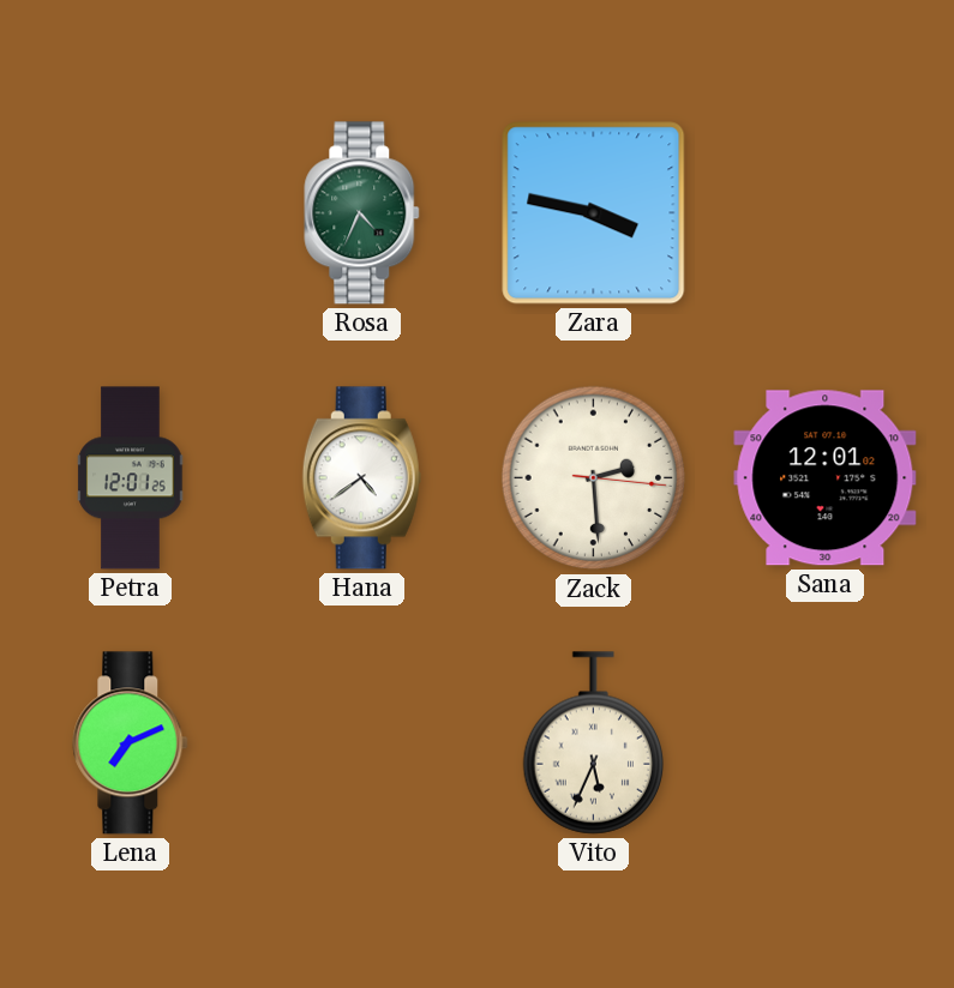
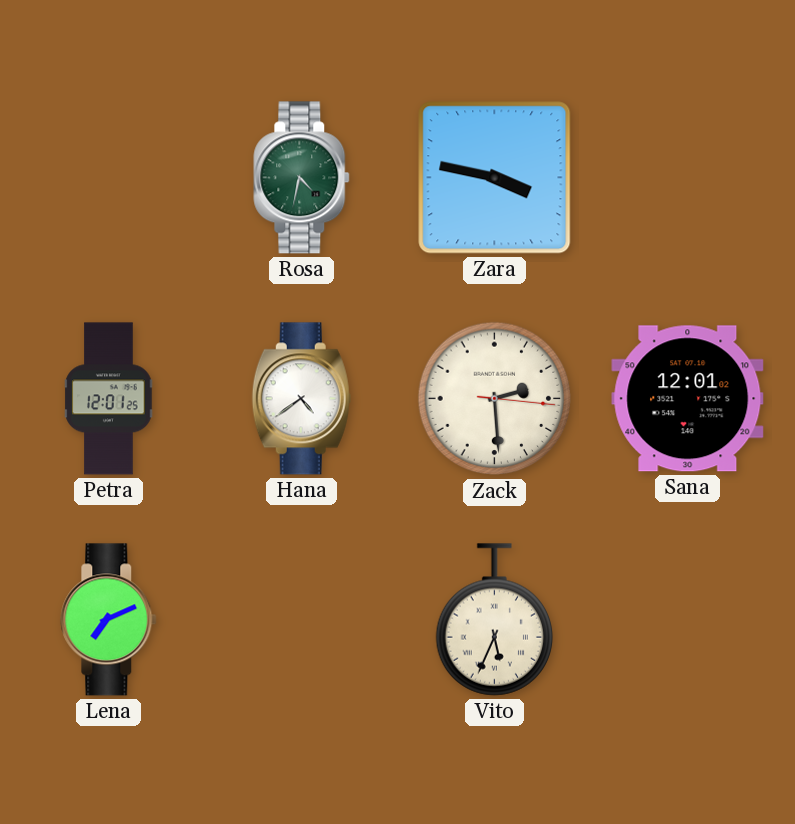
Rosa: 4:34 -> 4:32 (302, 178)
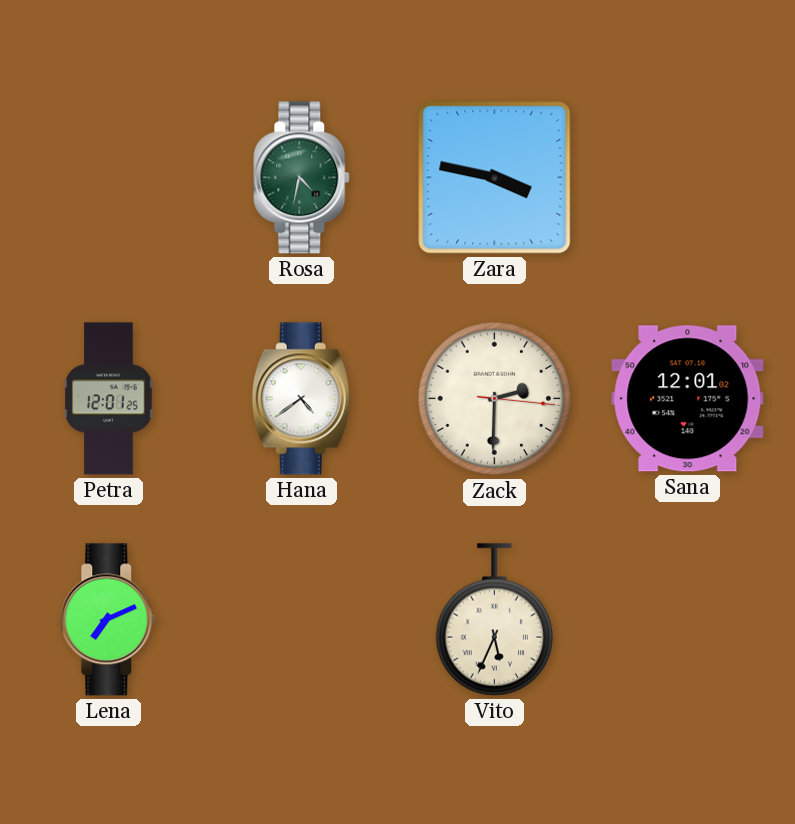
Zack: 2:29 -> 2:30 (495, 399)
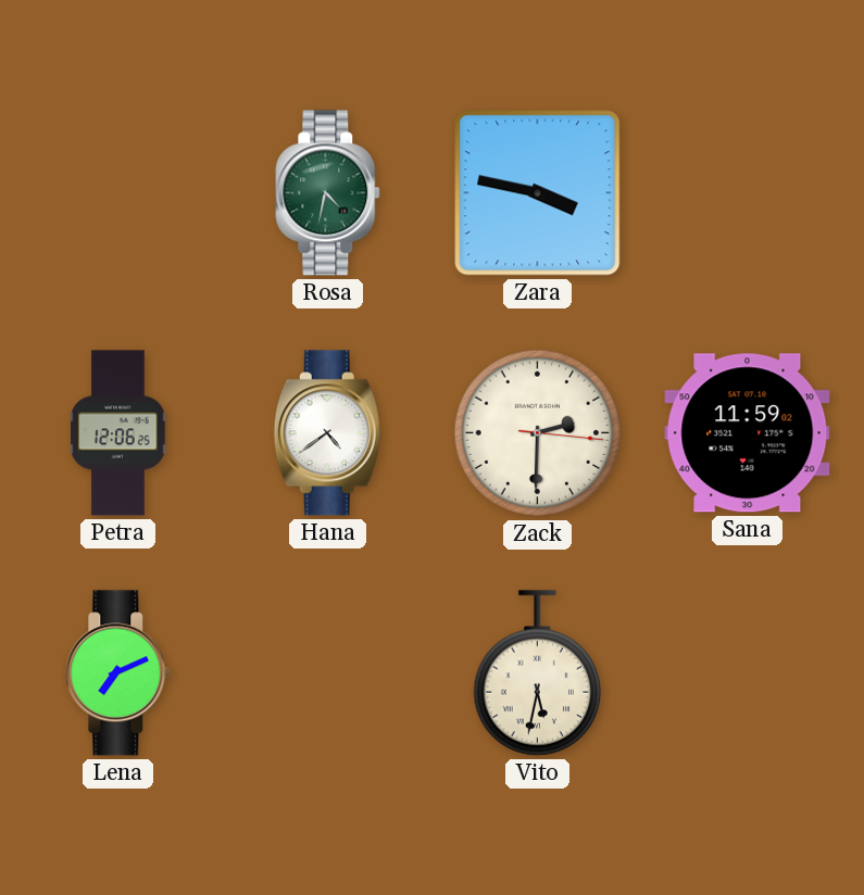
Petra: 12:01 -> 12:06 (118, 433)
Sana: 12:01 -> 11:59 (748, 433)
Vito: 5:34 -> 5:32 (538, 673)
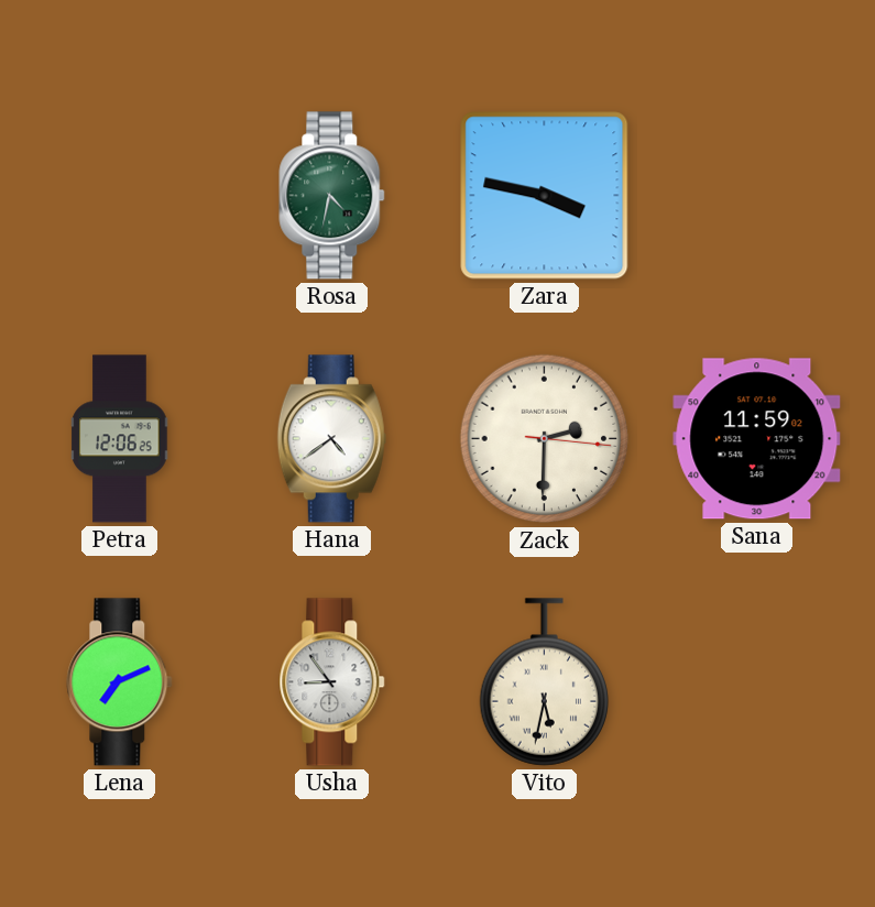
Usha: none -> 8:54 (332, 682)
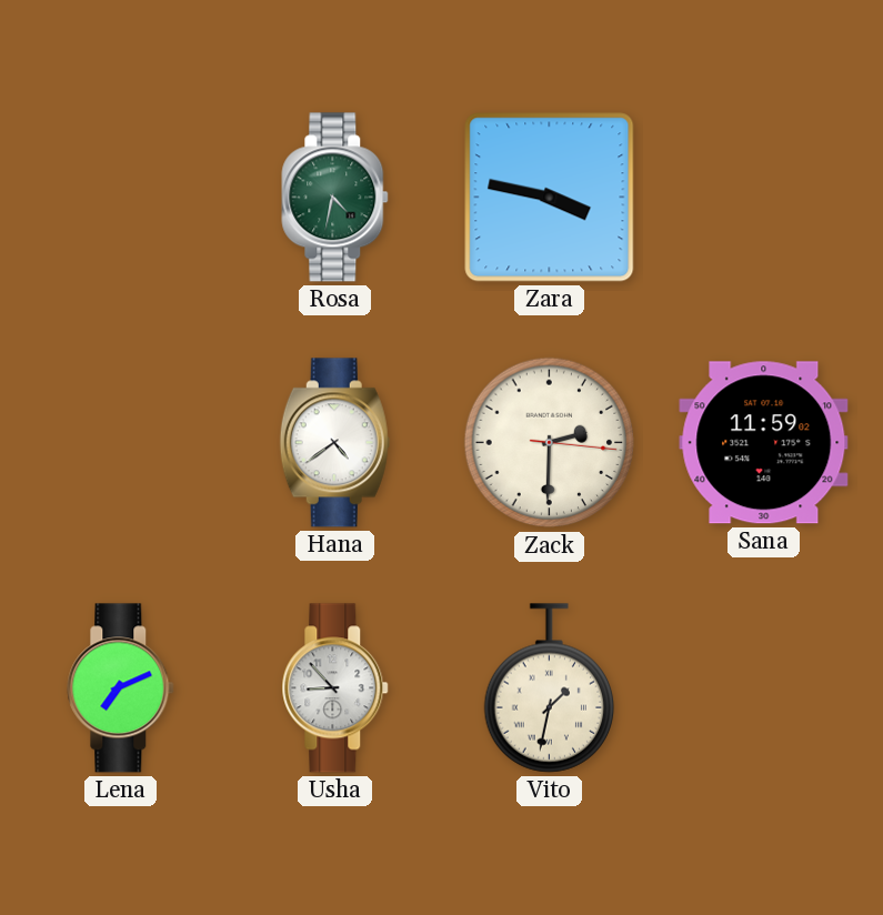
Petra: 12:06 -> none (120, 439)
Usha: 8:54 -> 8:53 (335, 688)
Vito: 5:32 -> 1:32 (550, 688)
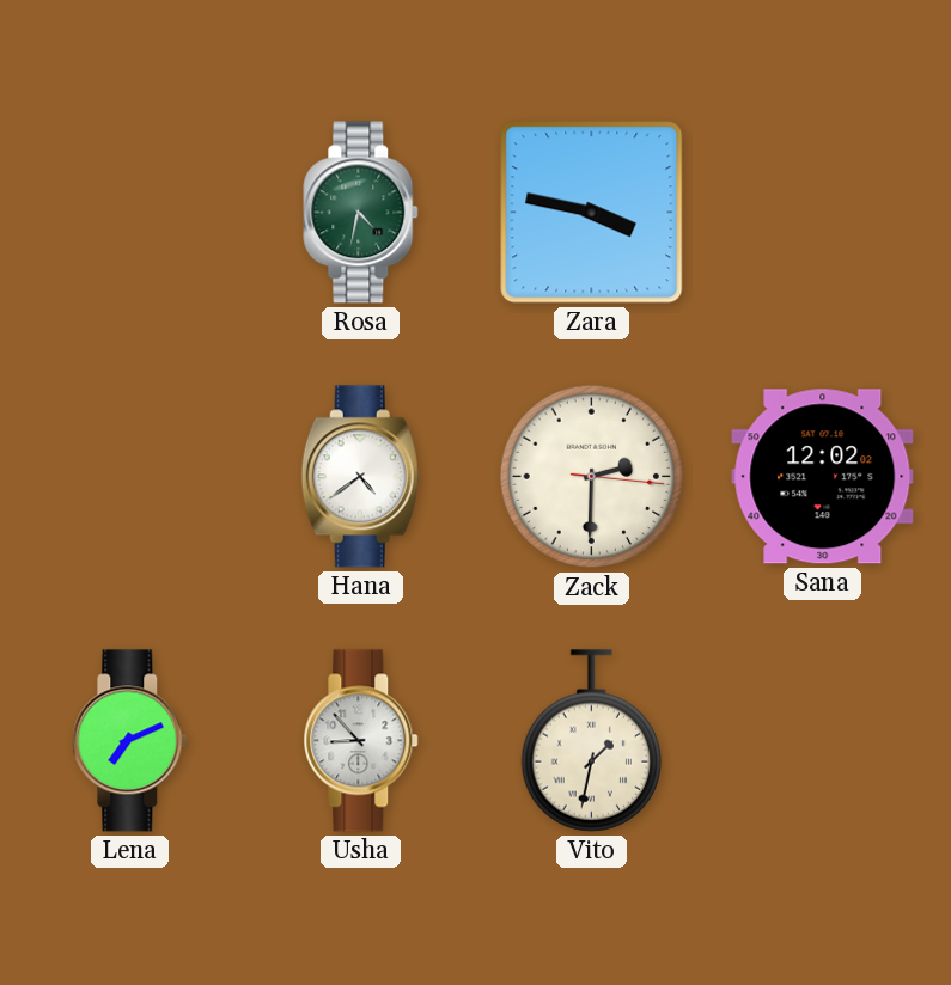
Sana: 11:59 -> 12:02 (823, 477)
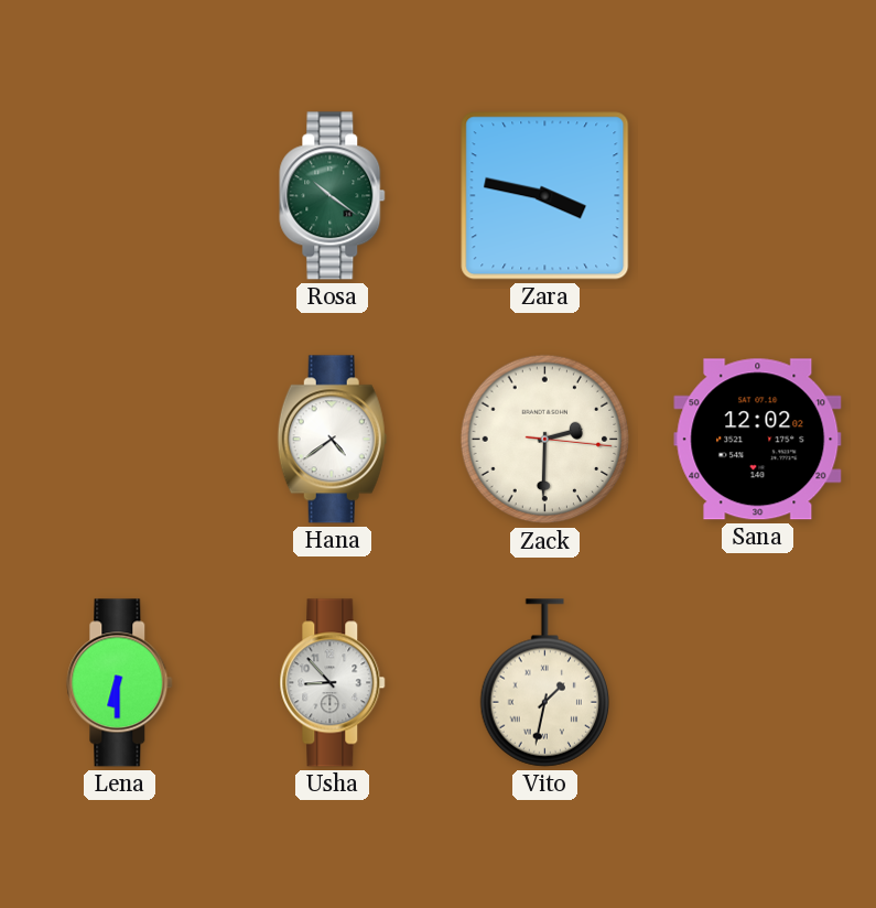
Rosa: 4:32 -> 10:21 (333, 196)
Lena: 7:11 -> 6:30 (120, 683)
